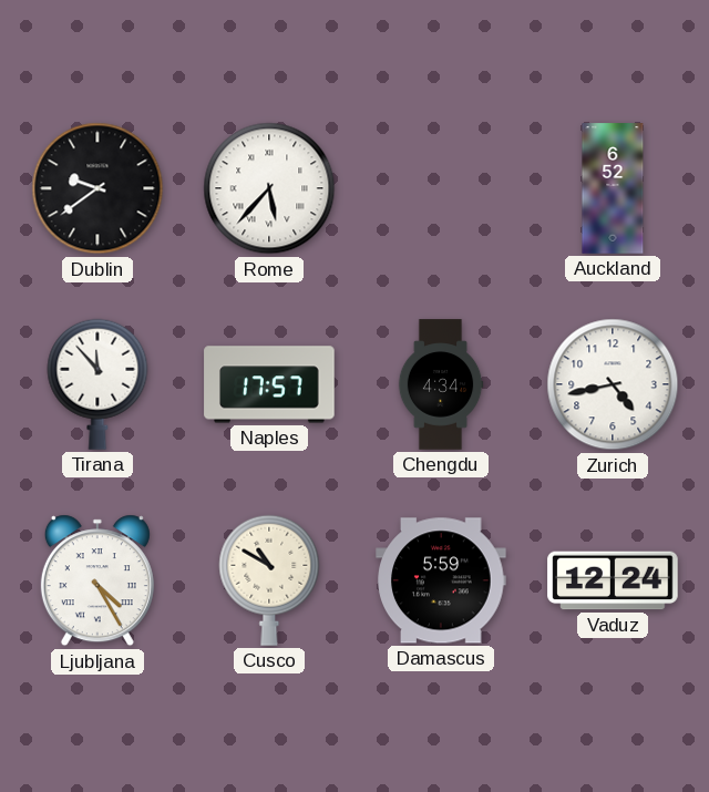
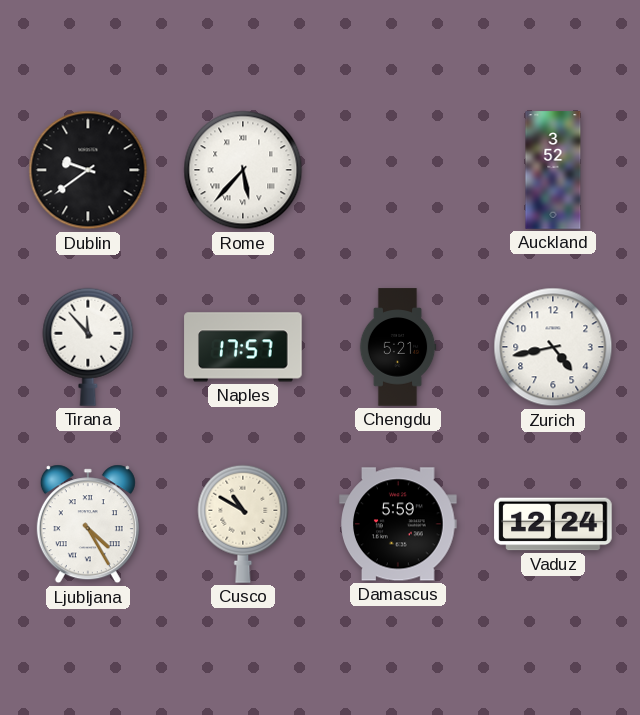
Auckland: 6:52 -> 3:52 (553, 170)
Chengdu: 4:34 -> 5:21 (398, 347)
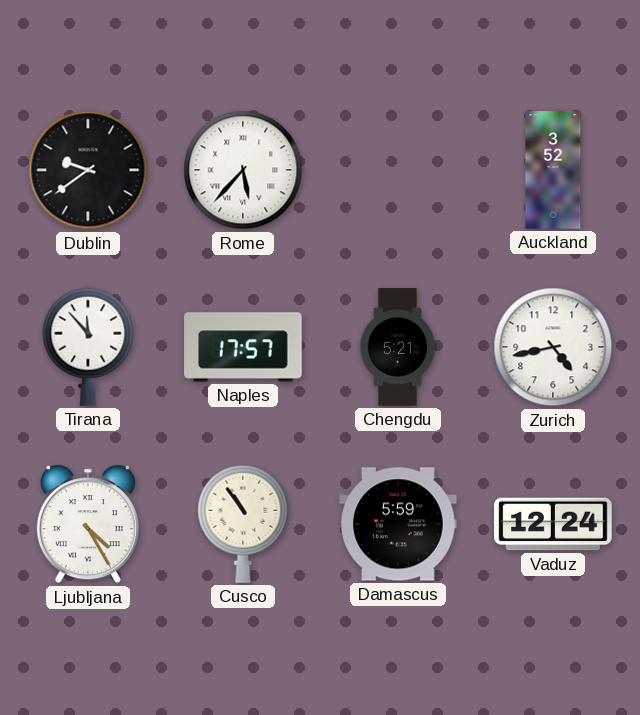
Cusco: 10:50 -> 10:54 (243, 524)
